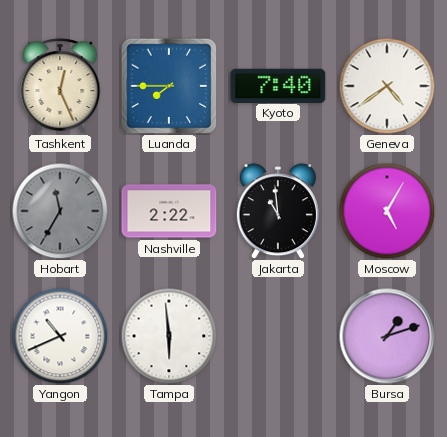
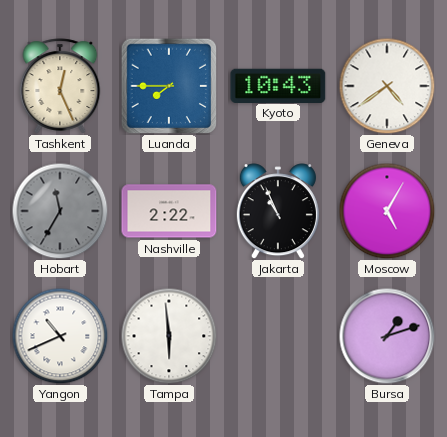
Kyoto: 7:40 -> 10:43 (278, 85)
Jakarta: 10:59 -> 10:56 (278, 211)
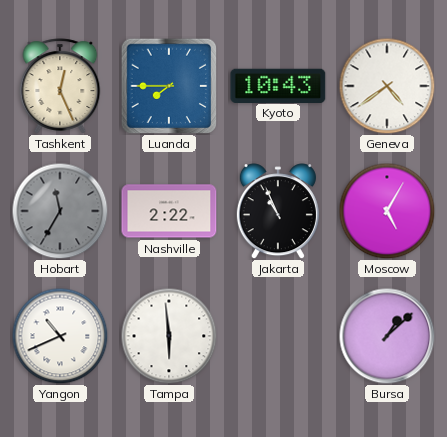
Bursa: 1:12 -> 1:08 (387, 336)
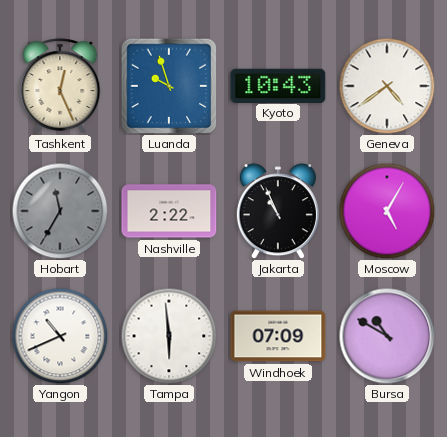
Luanda: 7:45 -> 9:57 (169, 86)
Windhoek: none -> 07:09 (278, 336)
Bursa: 1:08 -> 10:50 (387, 336)
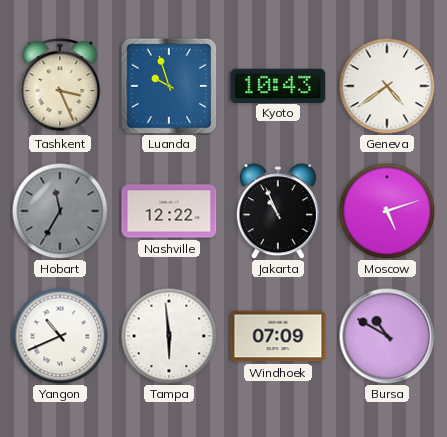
Tashkent: 12:26 -> 3:26 (60, 86)
Nashville: 2:22 -> 12:22 (169, 211)
Moscow: 5:05 -> 5:12 (387, 211)
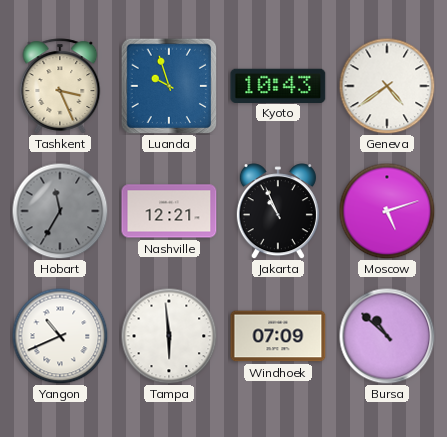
Nashville: 12:22 -> 12:21 (169, 211)
Bursa: 10:50 -> 10:52 (387, 336)
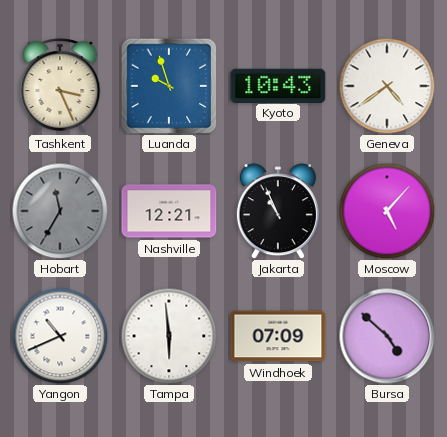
Moscow: 5:12 -> 5:07 (387, 211)
Bursa: 10:52 -> 4:52 (387, 336)
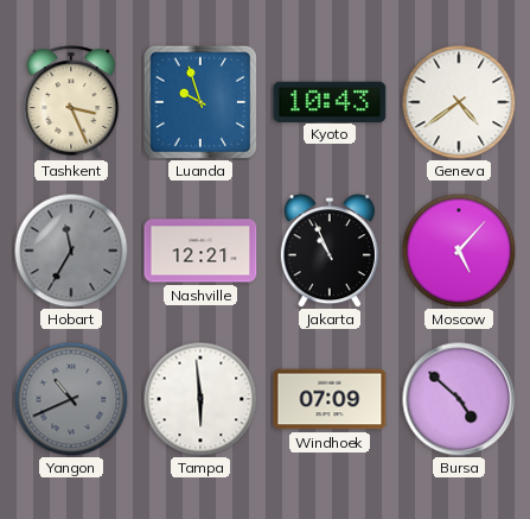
Yangon dial: white -> grey (71, 399)
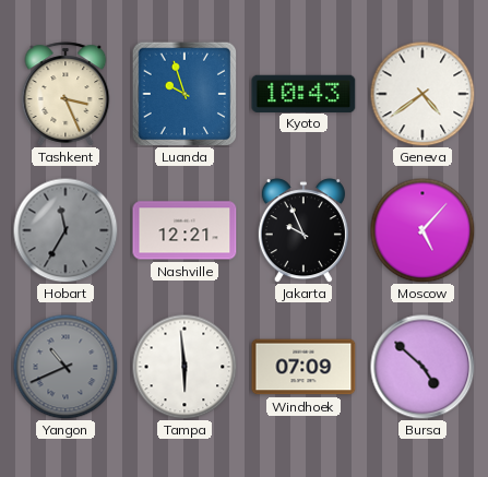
Jakarta: 10:56 -> 9:56 (303, 230)
